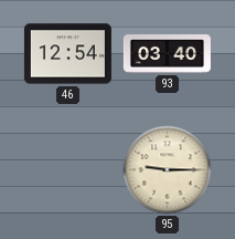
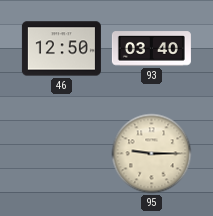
46: 12:54 -> 12:50 (61, 49)
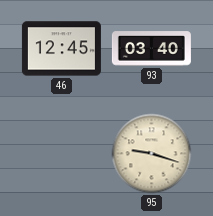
46: 12:50 -> 12:45 (61, 49)
95: 9:15 -> 9:18 (152, 154)
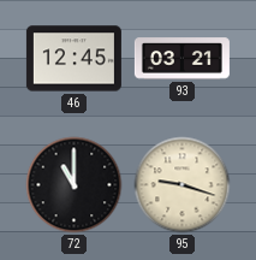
93: 03:40 -> 03:21 (181, 59)
72: none -> 11:00 (75, 185)
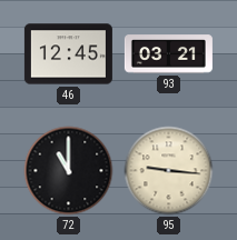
95: 9:18 -> 9:16 (169, 171)
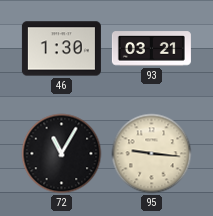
46: 12:45 -> 1:30 (61, 49)
72: 11:00 -> 11:05 (62, 154)
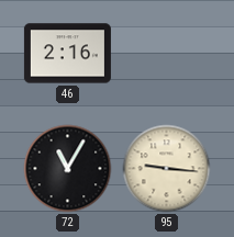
46: 1:30 -> 2:16 (67, 54)
93: 03:21 -> none (151, 49)
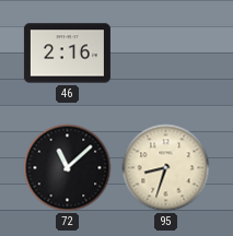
72: 11:05 -> 11:08 (68, 168)
95: 9:16 -> 8:33 (166, 168)
